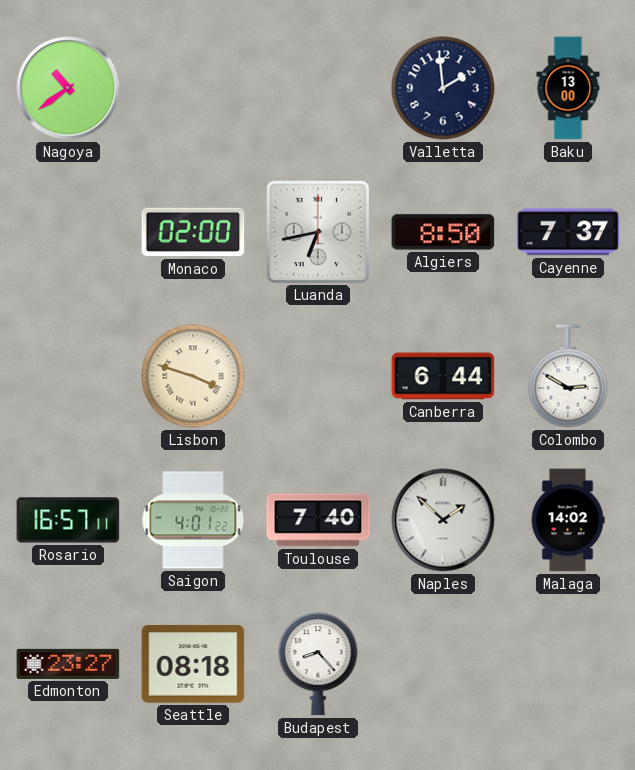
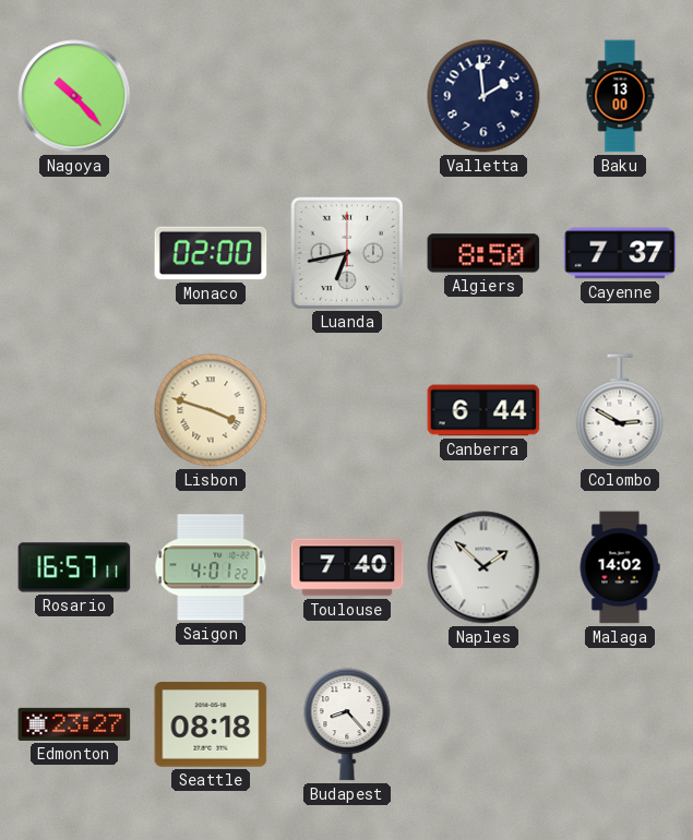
Nagoya: 10:39 -> 10:23 (74, 96)
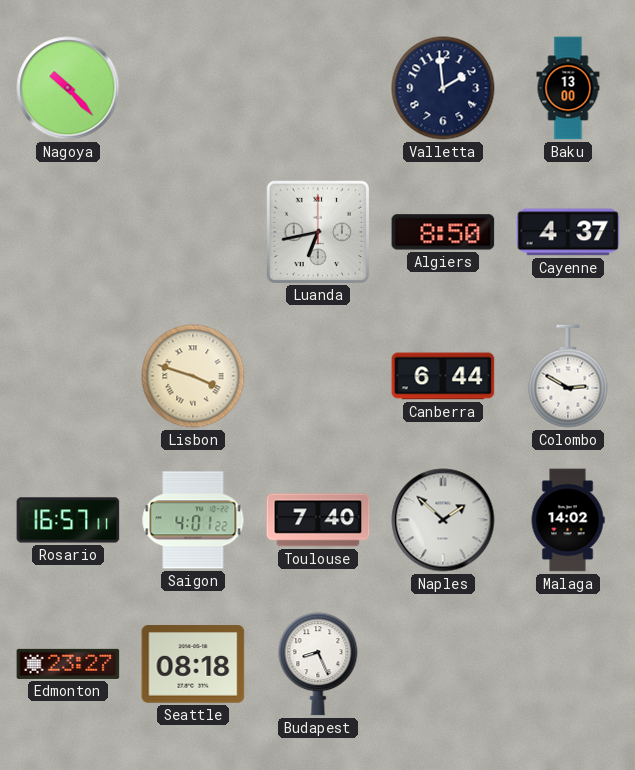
Monaco: 02:00 -> none (211, 253)
Cayenne: 7:37 -> 4:37 (568, 232)
Budapest: 8:23 -> 8:26 (318, 664)
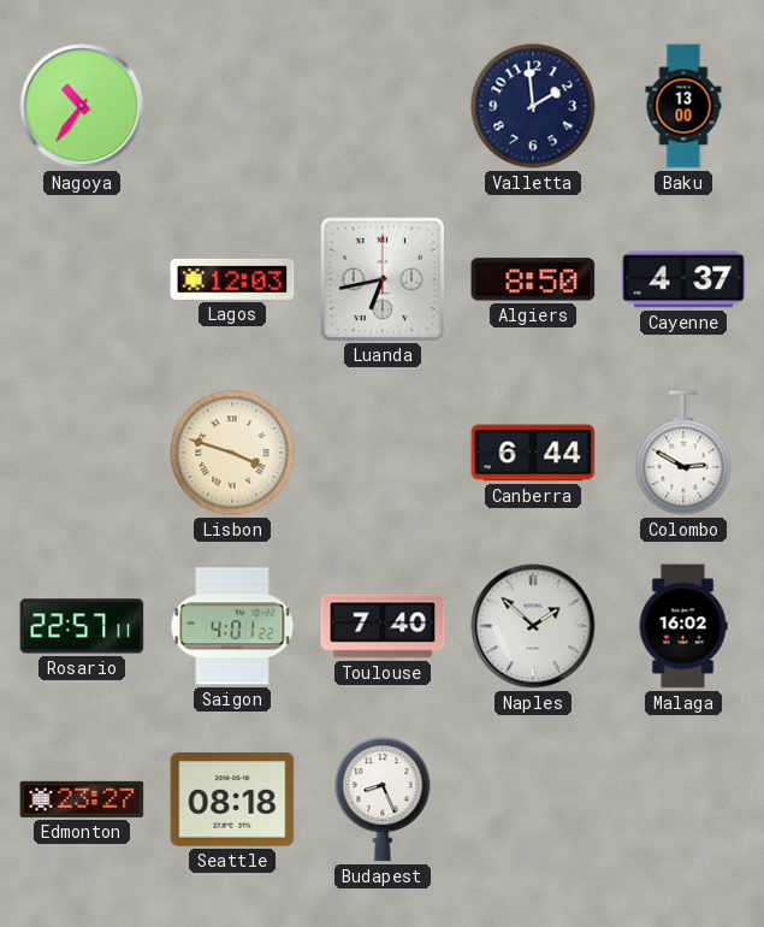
Nagoya: 10:23 -> 10:36 (82, 106)
Lagos: none -> 12:03 (232, 279)
Rosario: 16:57 -> 22:57 (82, 626)
Malaga: 14:02 -> 16:02 (683, 626)
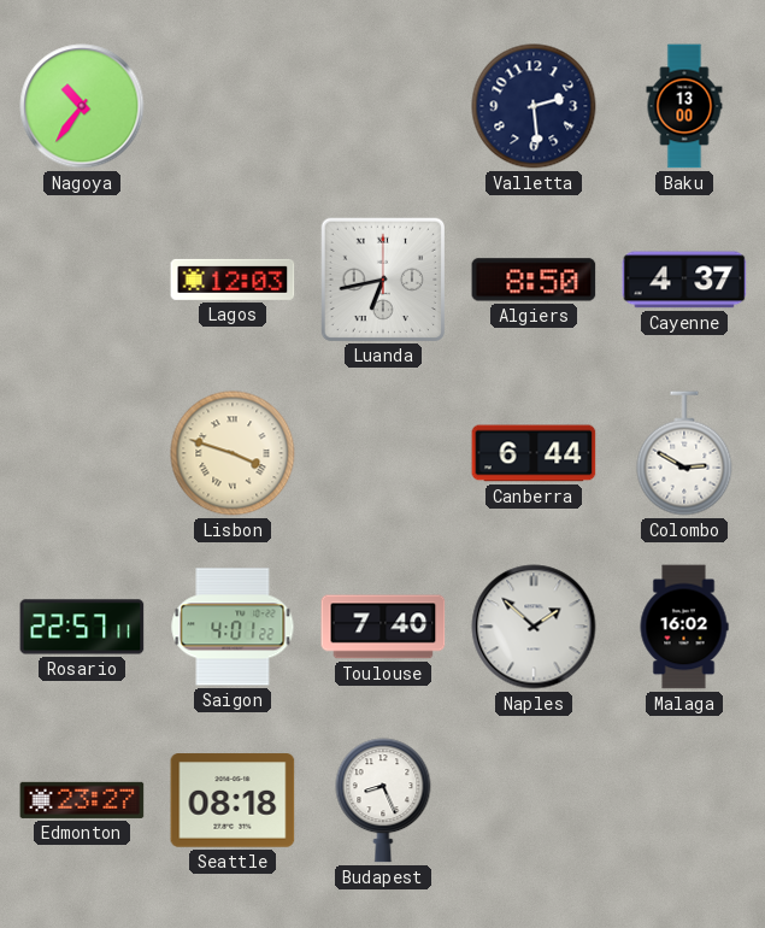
Valletta: 1:59 -> 2:29 (534, 106)
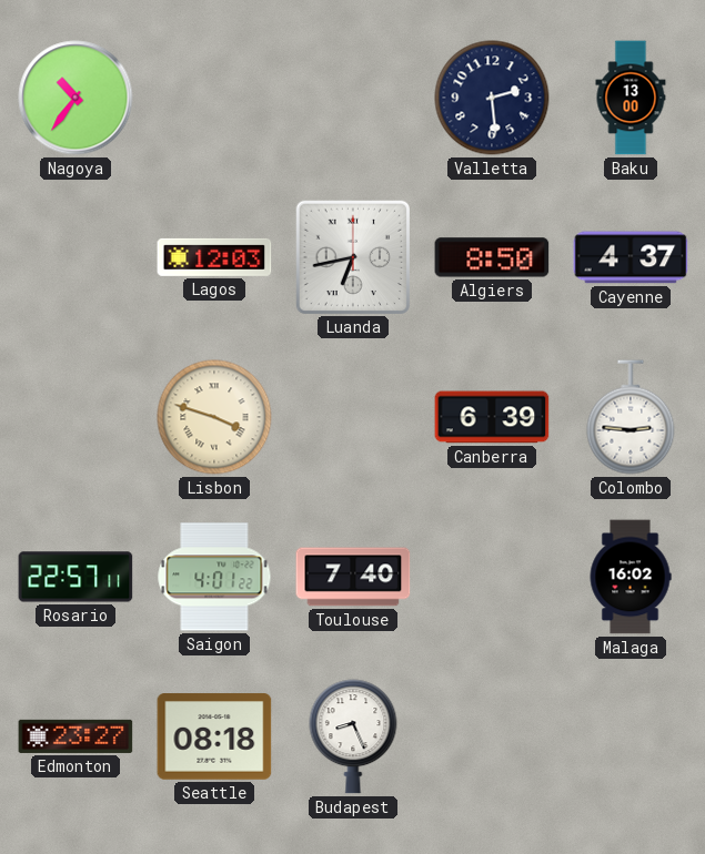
Canberra: 6:44 -> 6:39 (492, 417)
Colombo: 2:50 -> 2:46 (631, 417)
Naples: 1:52 -> none (534, 627)
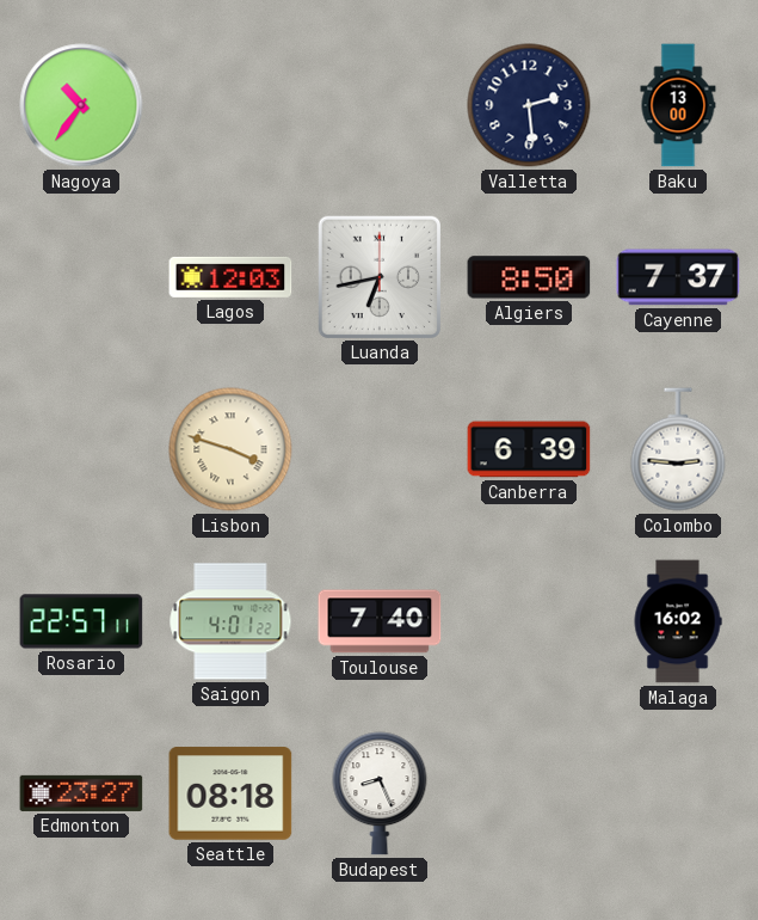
Cayenne: 4:37 -> 7:37 (678, 277)
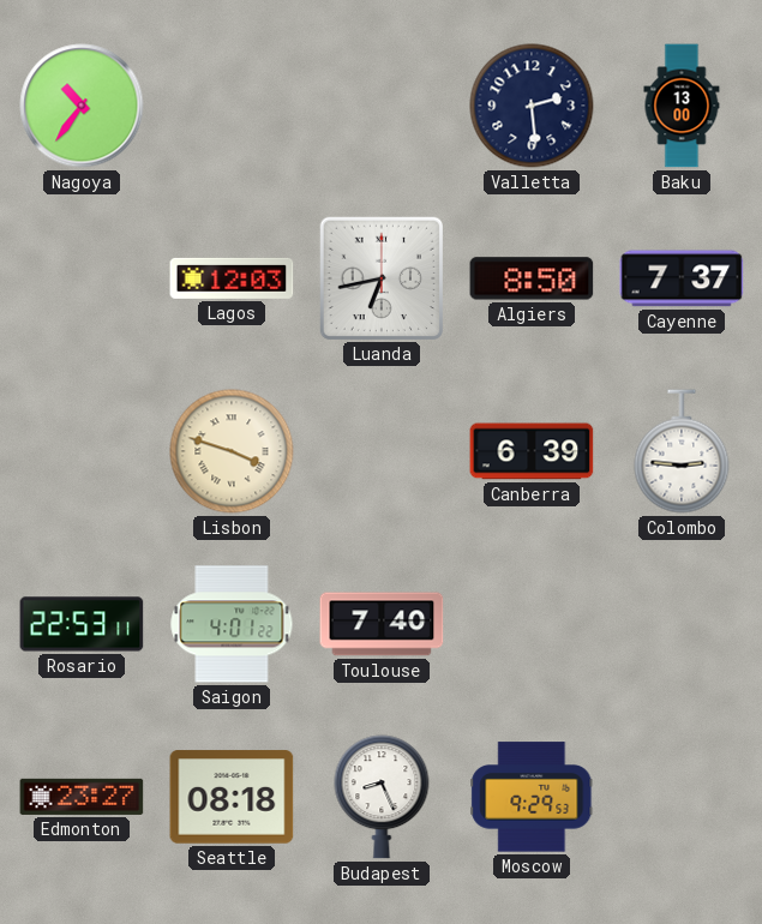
Rosario: 22:57 -> 22:53 (82, 624)
Malaga: 16:02 -> none (678, 621)
Moscow: none -> 9:29 (532, 797)
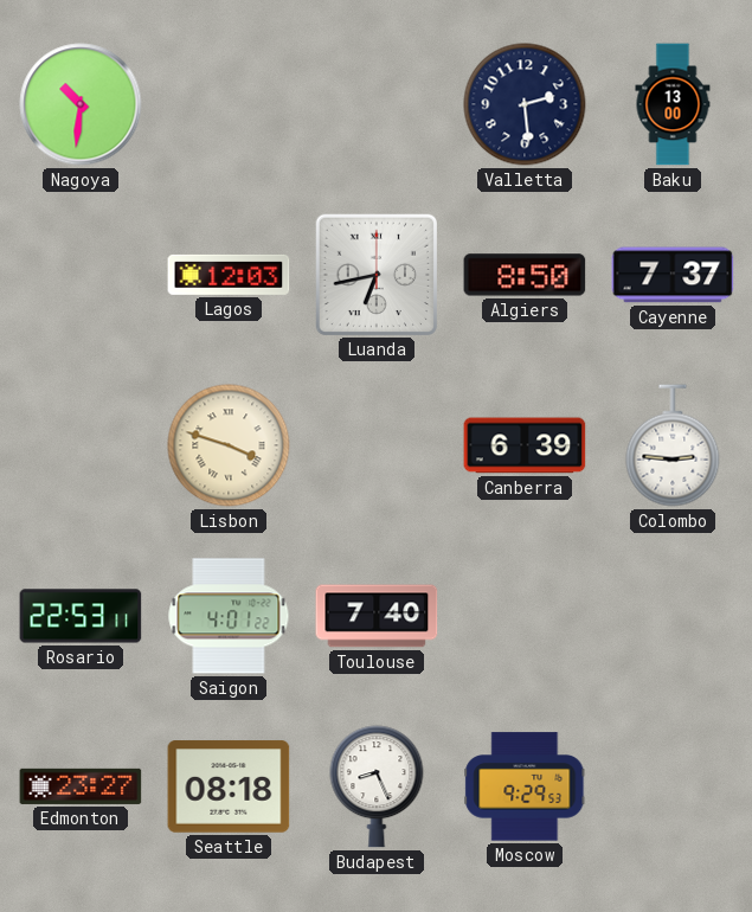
Nagoya: 10:36 -> 10:31 (81, 104)
